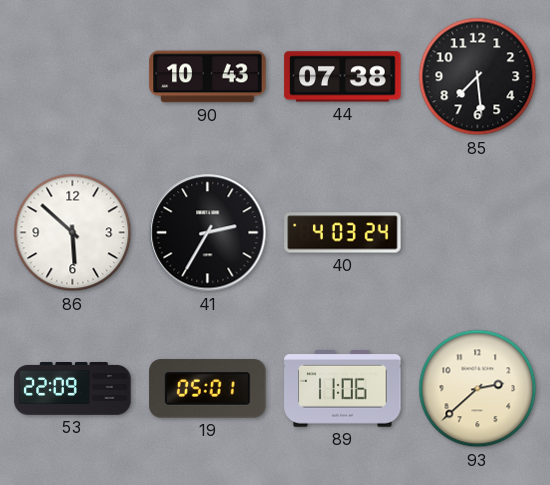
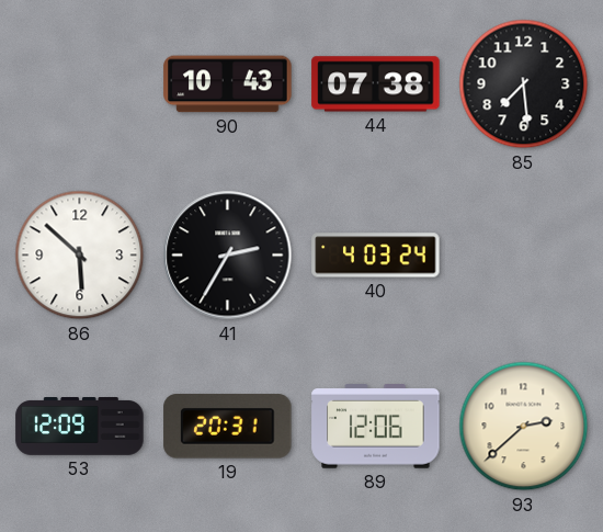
53: 22:09 -> 12:09 (80, 427)
19: 05:01 -> 20:31 (228, 427)
89: 11:06 -> 12:06 (376, 427)
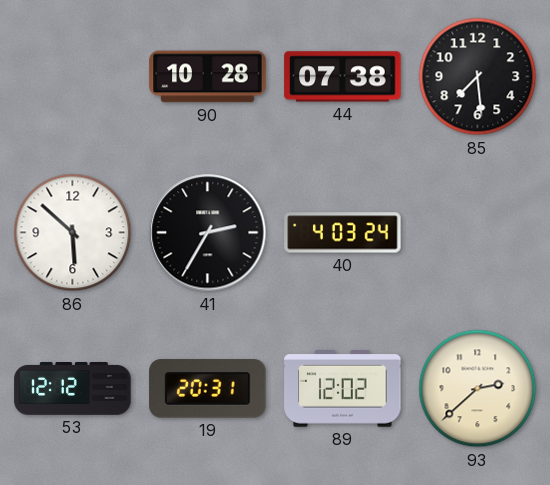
90: 10:43 -> 10:28 (208, 77)
53: 12:09 -> 12:12 (73, 389)
89: 12:06 -> 12:02 (343, 389)
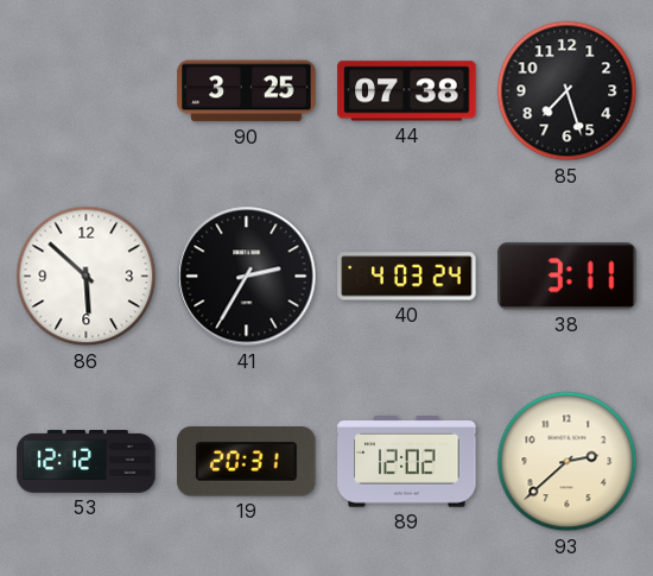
90: 10:28 -> 3:25 (247, 91)
85: 7:29 -> 7:27 (568, 91)
38: none -> 3:11 (568, 277)
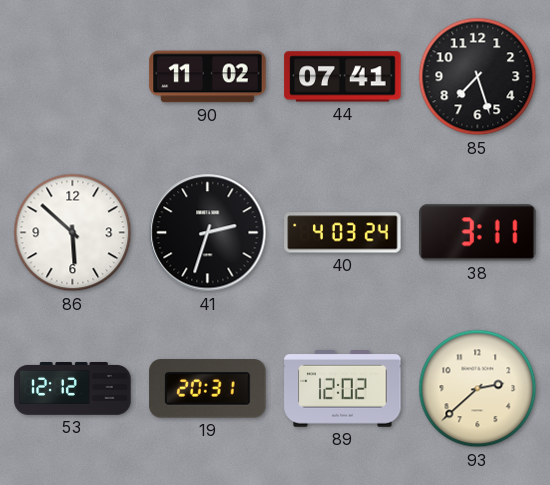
90: 3:25 -> 11:02 (208, 77)
44: 07:38 -> 07:41 (343, 77)
41: 2:35 -> 2:33 (208, 233)
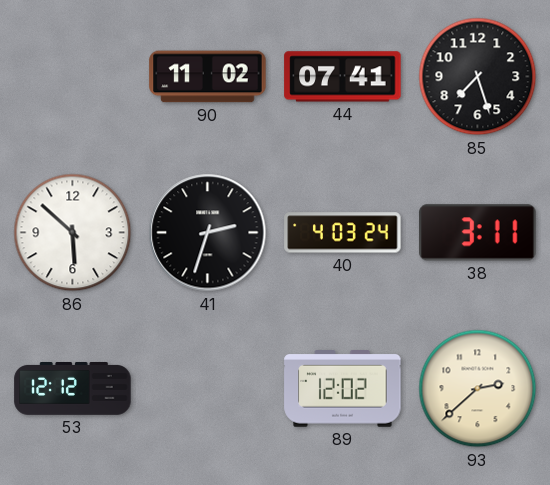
19: 20:31 -> none (208, 389)
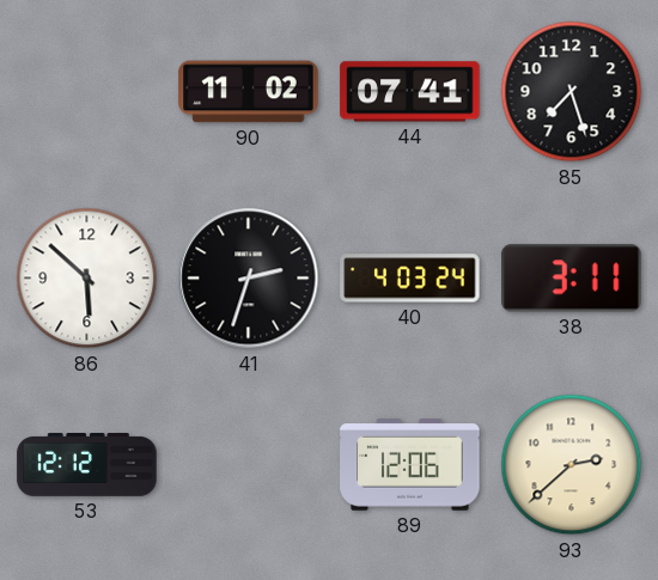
89: 12:02 -> 12:06 (410, 465)
